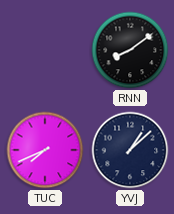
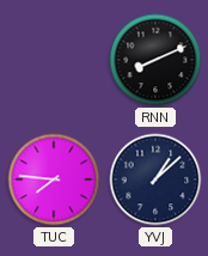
RNN: 8:09 -> 8:11 (155, 60)
TUC: 7:41 -> 7:46 (54, 179)
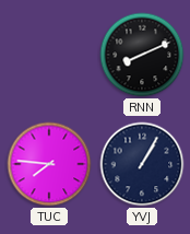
YVJ: 1:08 -> 1:05 (142, 164)
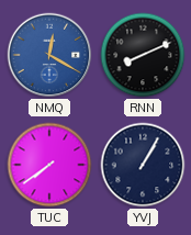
NMQ: none -> 12:20 (49, 55)
TUC: 7:46 -> 7:39 (49, 165)
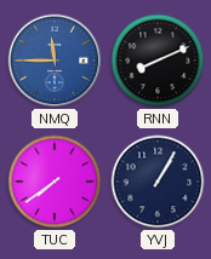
NMQ: 12:20 -> 11:45 (55, 61)
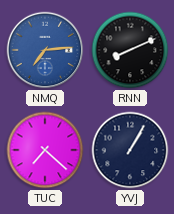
NMQ: 11:45 -> 7:14 (45, 50)
TUC: 7:39 -> 7:22 (45, 150)
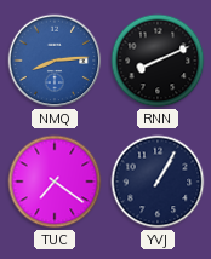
NMQ: 7:14 -> 8:14 (55, 61)
TUC: 7:22 -> 7:21 (55, 182)
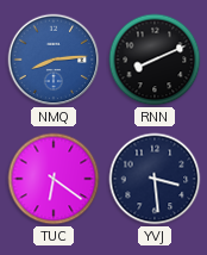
TUC: 7:21 -> 6:21 (54, 179)
YVJ: 1:05 -> 3:29 (155, 179)
